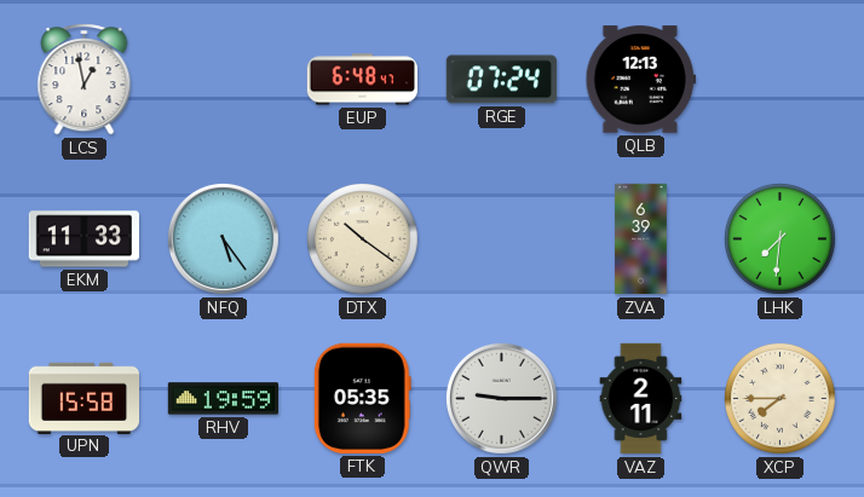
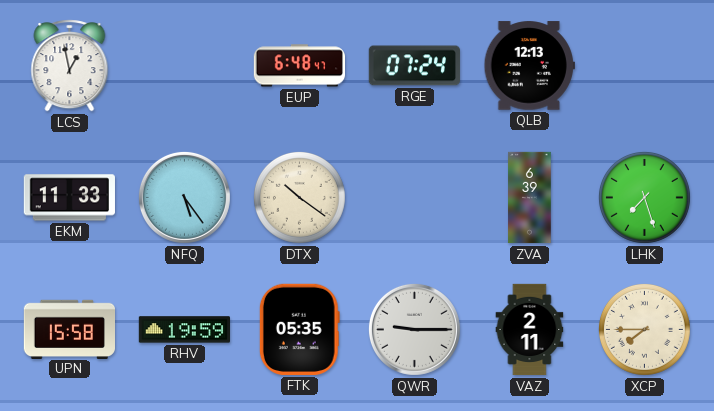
LHK: 7:31 -> 7:27 (644, 197)
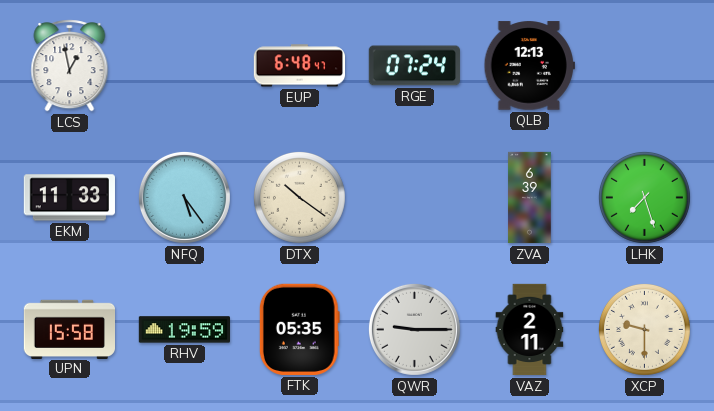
XCP: 7:45 -> 9:30 (644, 329)
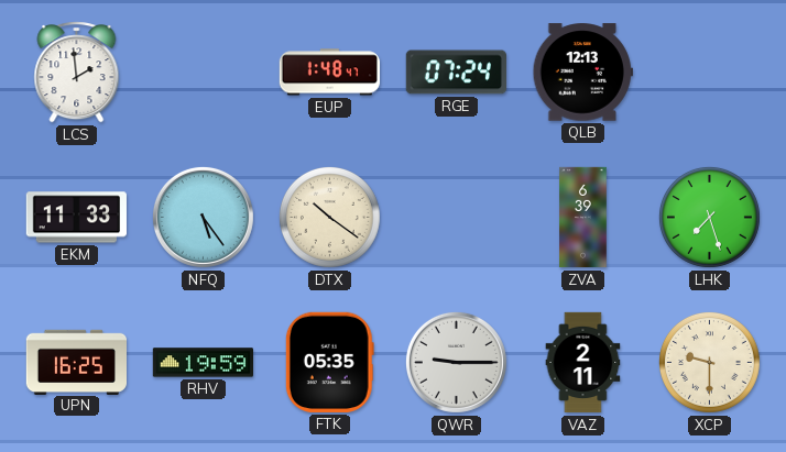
LCS: 12:58 -> 1:59 (77, 73)
EUP: 6:48 -> 1:48 (329, 73)
UPN: 15:58 -> 16:25 (76, 362)
